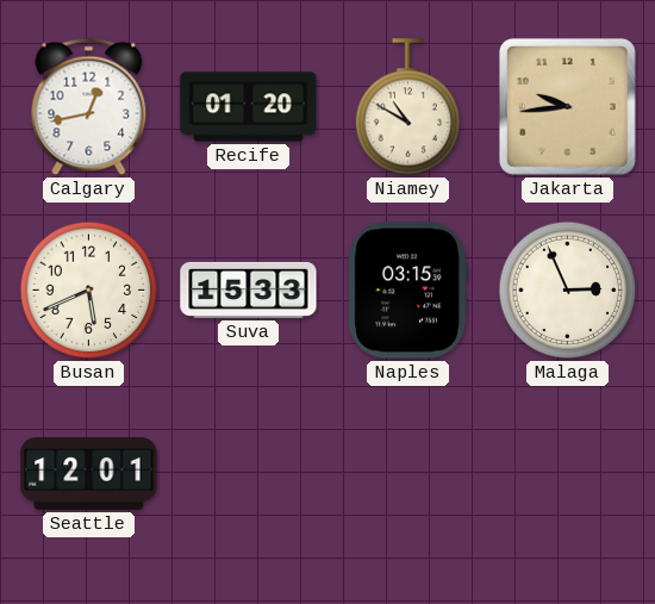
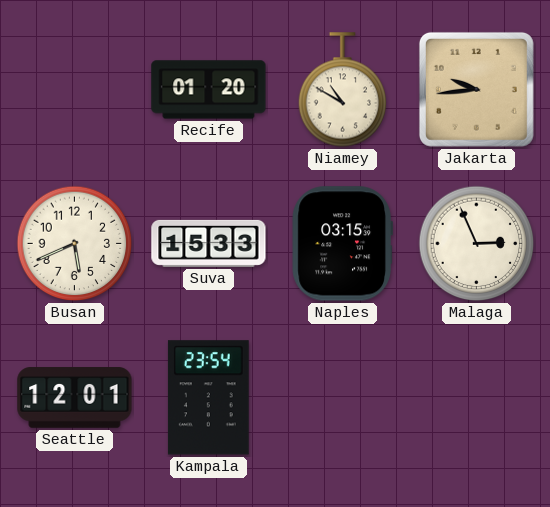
Calgary: 12:43 -> none (89, 107)
Kampala: none -> 23:54 (208, 398)
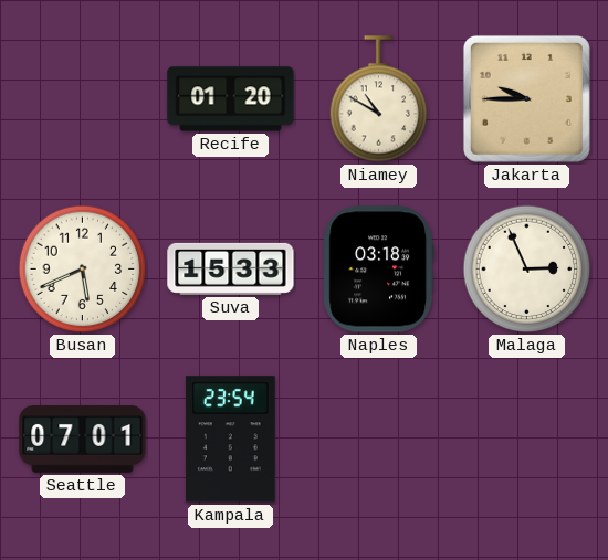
Jakarta: 9:44 -> 9:45 (526, 98)
Naples: 03:15 -> 03:18 (378, 270)
Seattle: 12:01 -> 07:01 (83, 440)
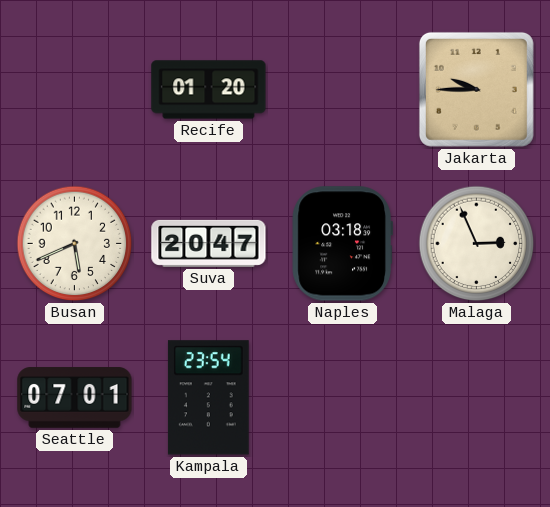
Niamey: 10:50 -> none (379, 99)
Suva: 15:33 -> 20:47 (209, 243)
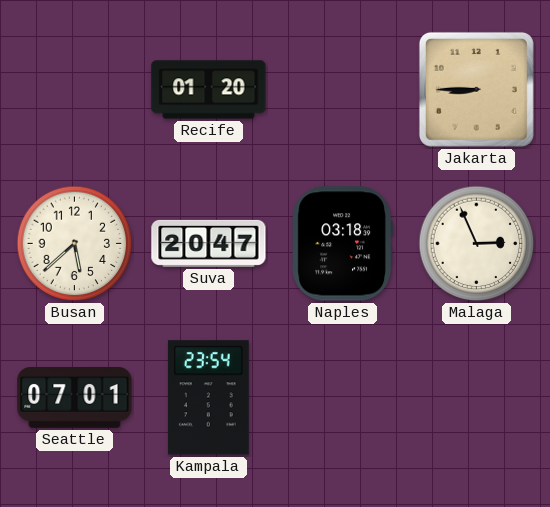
Jakarta: 9:45 -> 8:45 (476, 89)
Busan: 5:41 -> 5:38 (75, 244)
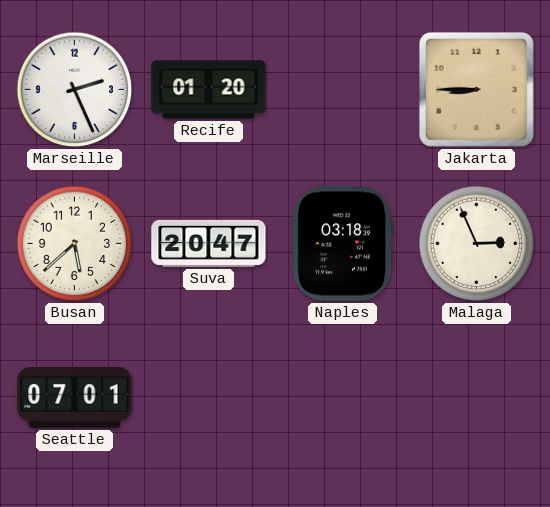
Marseille: none -> 2:26 (75, 90)
Kampala: 23:54 -> none (208, 398)
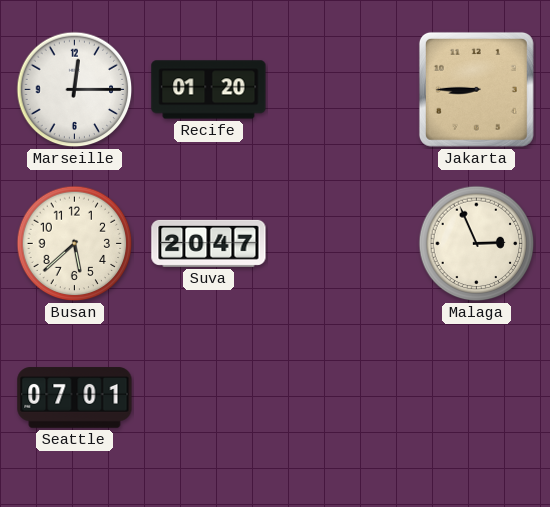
Marseille: 2:26 -> 12:15 (75, 90)
Naples: 03:18 -> none (342, 244)
